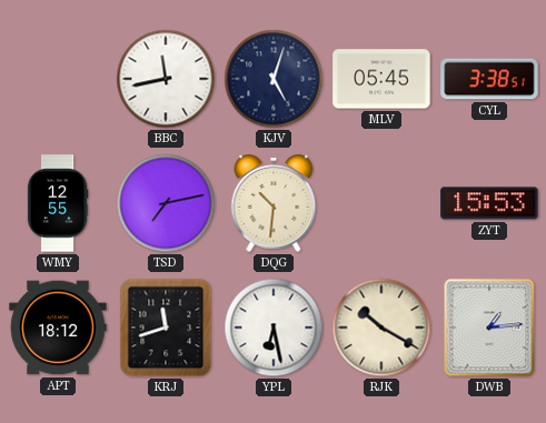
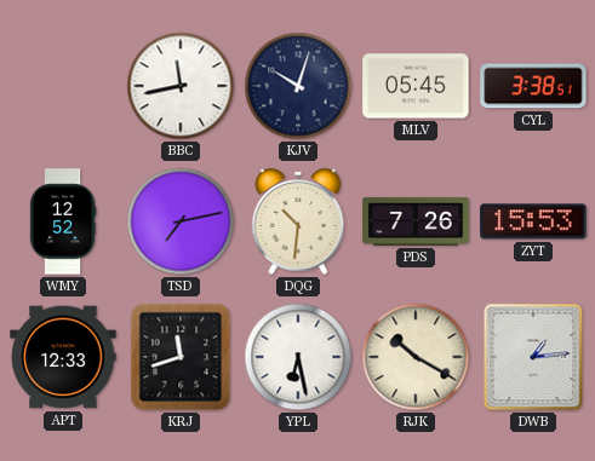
KJV: 5:03 -> 10:03 (298, 86)
WMY: 12:55 -> 12:52 (63, 221)
PDS: none -> 7:26 (416, 221)
APT: 18:12 -> 12:33 (63, 357)
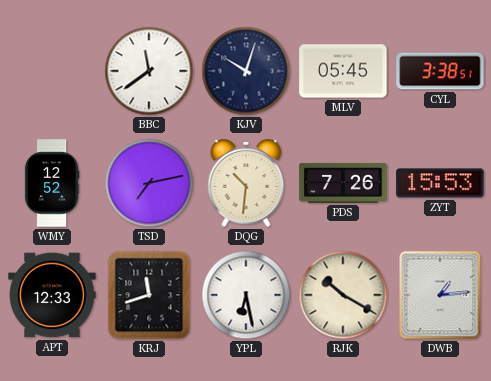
BBC: 11:43 -> 11:39 (149, 71)
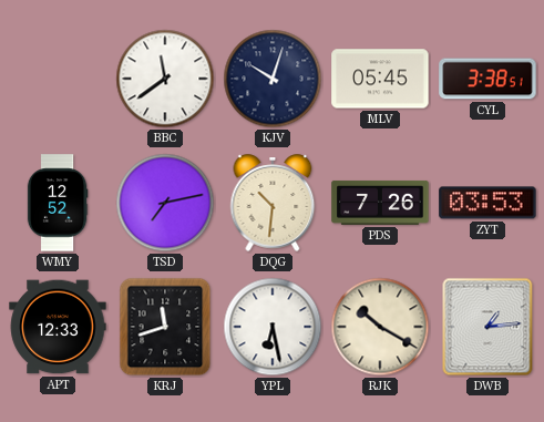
ZYT: 15:53 -> 03:53 (487, 203)
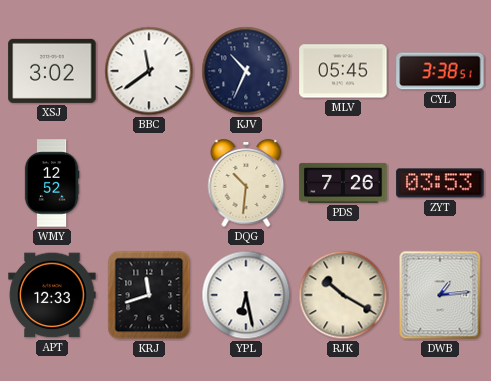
XSJ: none -> 3:02 (52, 71)
KJV: 10:03 -> 10:34 (246, 71)
TSD: 7:13 -> none (165, 203)
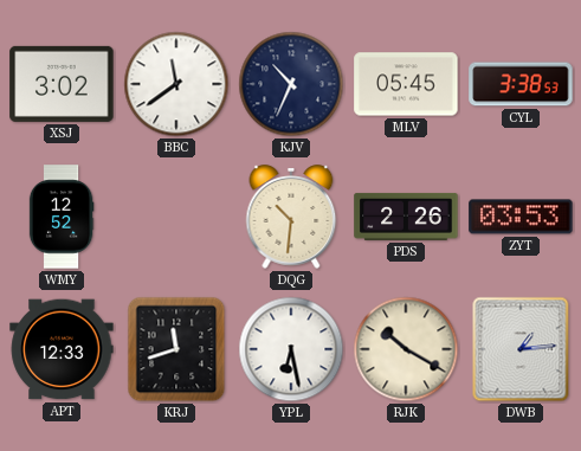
CYL: 3:38:51 -> 3:38:53 (521, 84)
PDS: 7:26 -> 2:26 (406, 217)
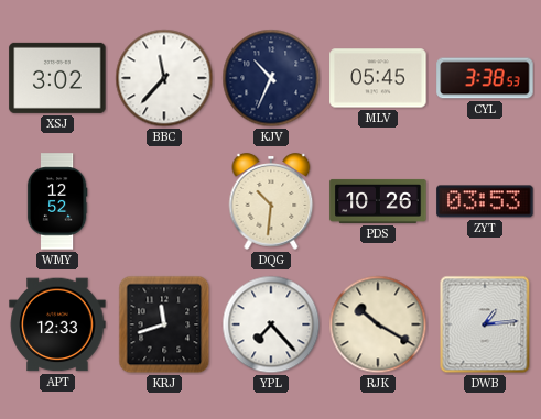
BBC: 11:39 -> 11:37 (164, 78)
PDS: 2:26 -> 10:26 (378, 201)
YPL: 6:28 -> 7:23 (271, 324)
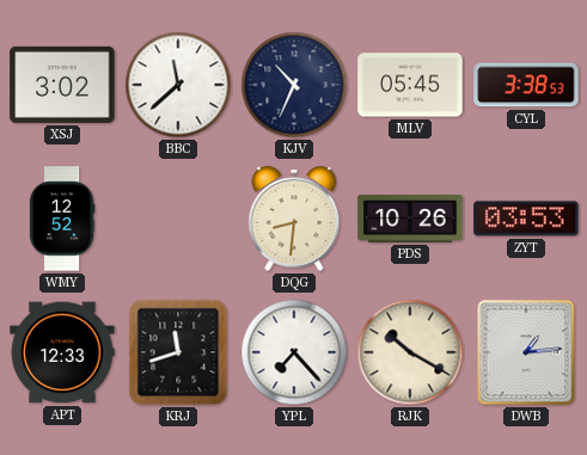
BBC: 11:37 -> 11:38 (178, 85)
DQG: 10:31 -> 8:31 (294, 219)
